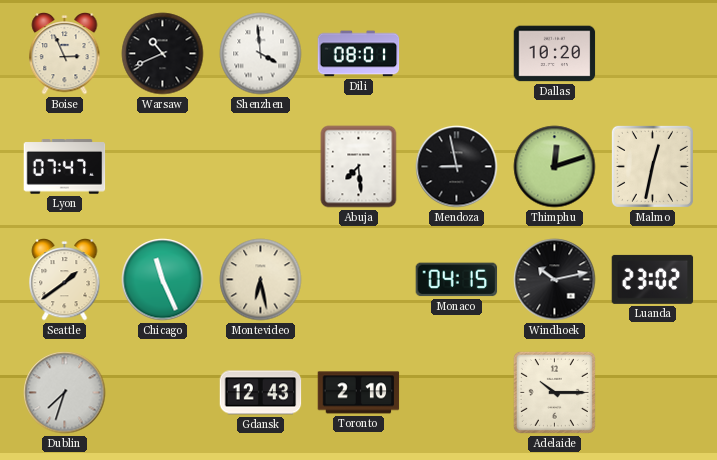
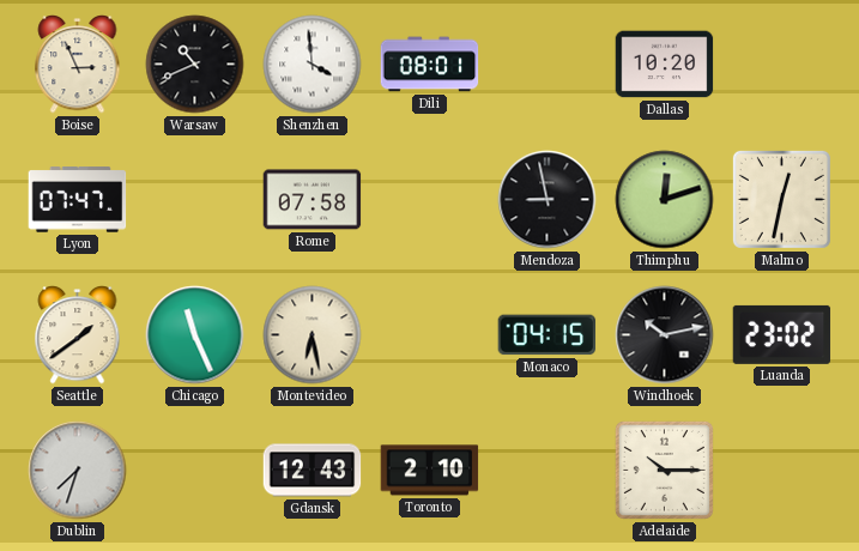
Rome: none -> 07:58 (313, 200)
Abuja: 7:29 -> none (359, 167)
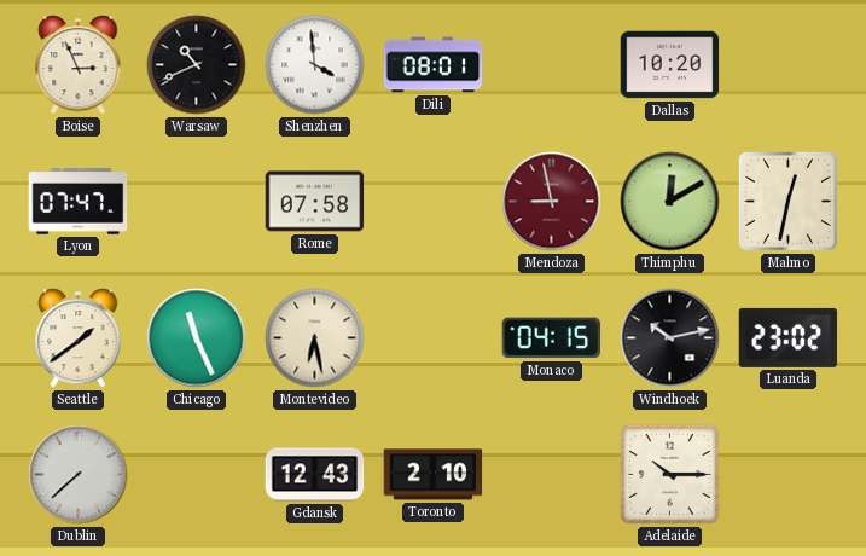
Mendoza dial: black -> burgundy (552, 202)
Thimphu: 12:12 -> 12:10 (670, 202)
Dublin: 7:33 -> 7:38 (79, 475)
